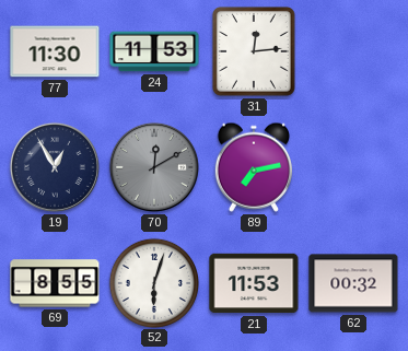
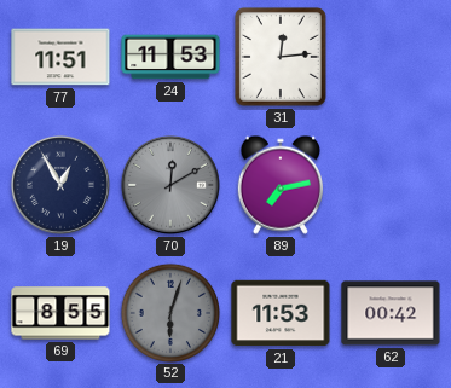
77: 11:30 -> 11:51 (60, 57)
52 dial: white -> grey (169, 312)
62: 00:32 -> 00:42 (391, 313)
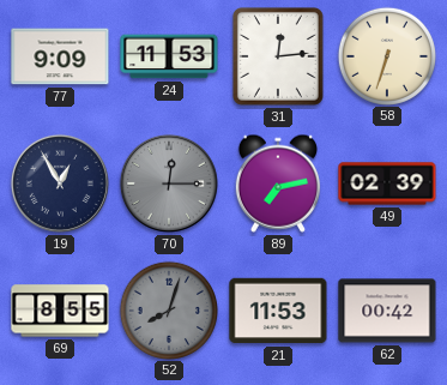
77: 11:51 -> 9:09 (60, 56)
58: none -> 6:33 (386, 55)
70: 12:10 -> 12:15 (169, 184)
49: none -> 02:39 (387, 184)
52: 6:03 -> 8:03 (168, 309)
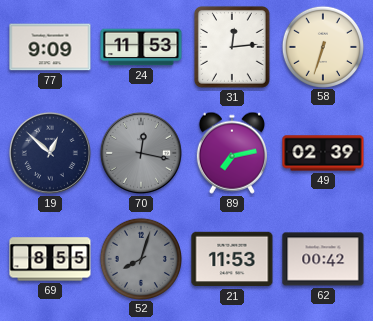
19: 12:55 -> 12:52 (50, 153)
70: 12:15 -> 12:17 (141, 153)
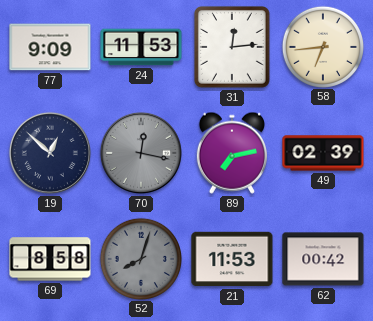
58: 6:33 -> 6:44 (322, 46)
69: 8:55 -> 8:58 (50, 259)
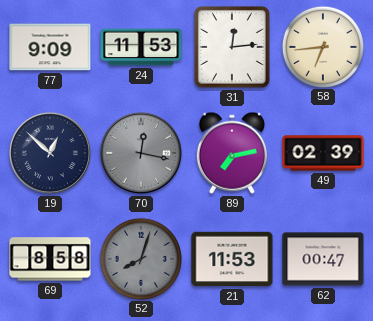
62: 00:42 -> 00:47 (323, 259)
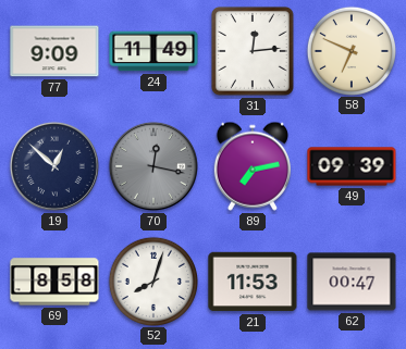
24: 11:53 -> 11:49 (153, 51)
58: 6:44 -> 6:49 (350, 50)
49: 02:39 -> 09:39 (352, 166)
52 dial: grey -> white (152, 281)
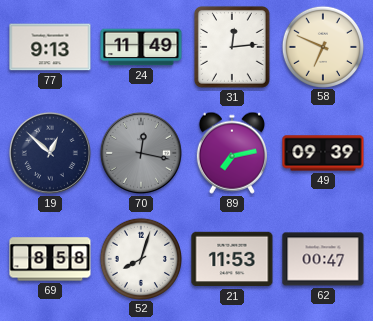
77: 9:09 -> 9:13 (50, 47)
